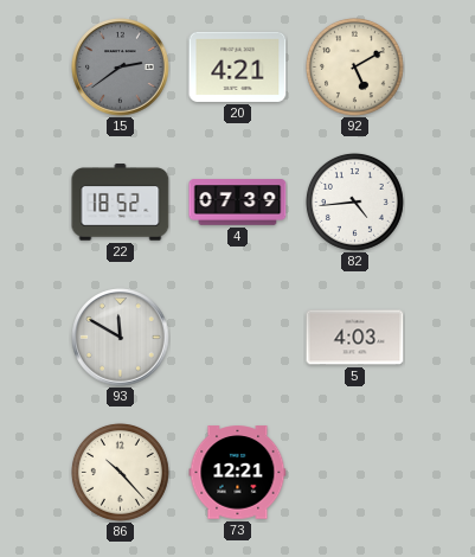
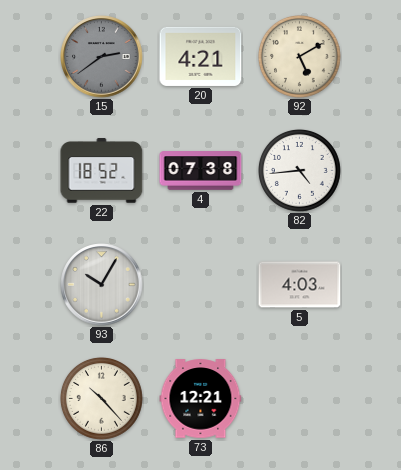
4: 07:39 -> 07:38 (201, 171)
93: 11:50 -> 10:05 (102, 285)
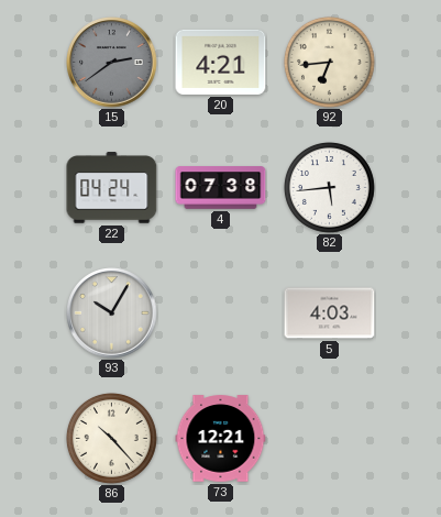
92: 5:10 -> 6:44 (329, 62)
22: 18:52 -> 04:24 (112, 188)
82: 4:44 -> 5:44 (329, 187)
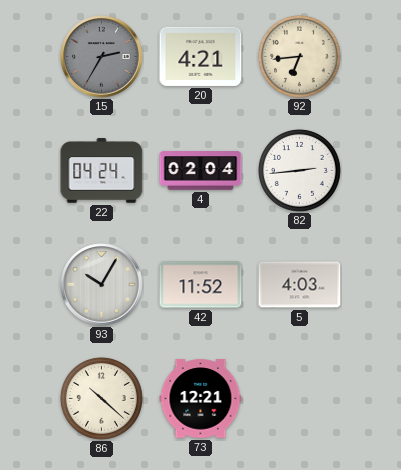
15: 2:39 -> 2:35 (102, 57)
4: 07:38 -> 02:04 (201, 171)
82: 5:44 -> 2:44 (299, 170)
42: none -> 11:52 (201, 285)
86: 10:23 -> 10:22 (101, 398)
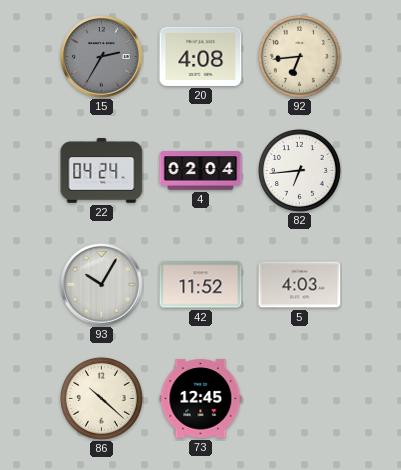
20: 4:21 -> 4:08 (201, 56)
82: 2:44 -> 6:44 (299, 170)
73: 12:21 -> 12:45 (201, 399)
